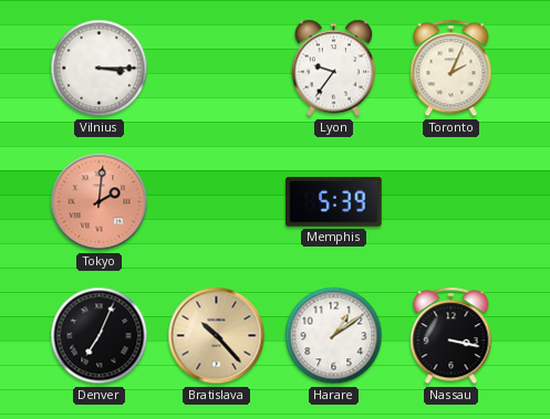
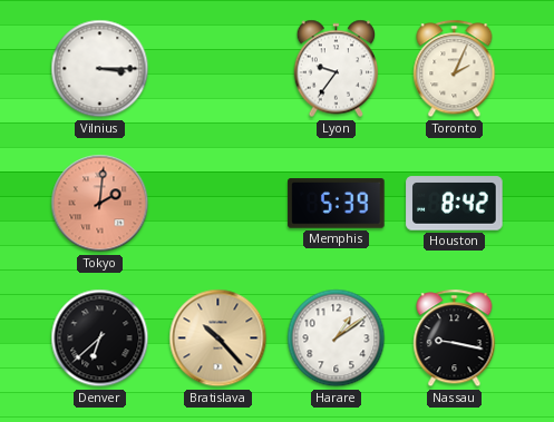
Houston: none -> 8:42 (455, 204)
Denver: 7:04 -> 6:38 (100, 338)
Nassau: 3:17 -> 9:17 (455, 338)
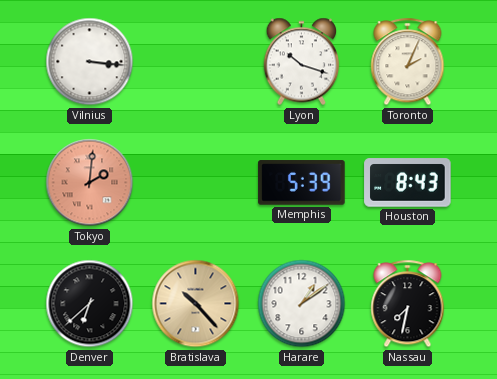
Vilnius: 3:15 -> 3:16 (90, 62)
Lyon: 9:36 -> 10:18 (302, 62)
Houston: 8:42 -> 8:43 (408, 183)
Nassau: 9:17 -> 7:32 (408, 304)
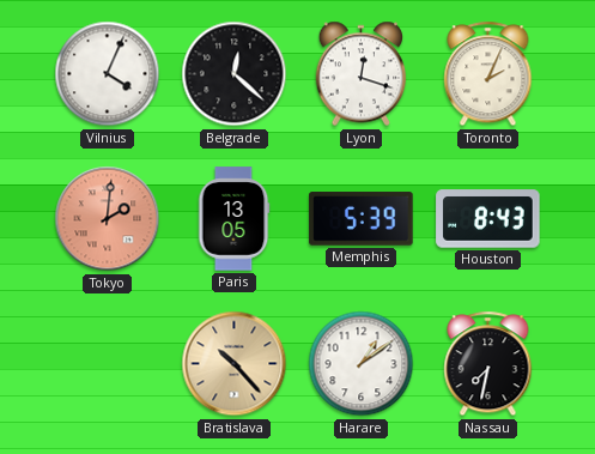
Vilnius: 3:16 -> 4:04 (108, 74)
Belgrade: none -> 12:22 (235, 74)
Lyon: 10:18 -> 12:18 (362, 74)
Paris: none -> 13:05 (233, 219)
Denver: 6:38 -> none (90, 304)
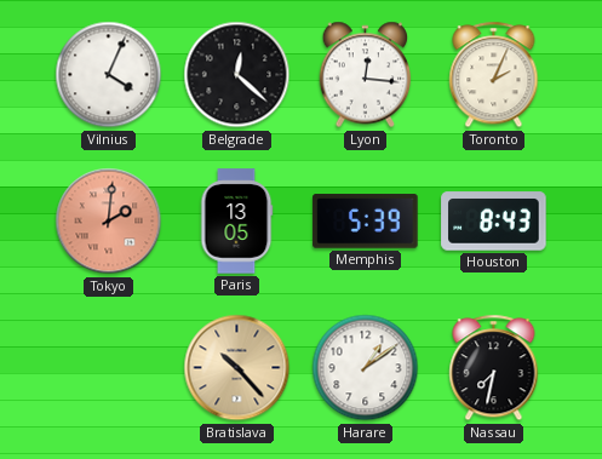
Lyon: 12:18 -> 12:16 (366, 75)
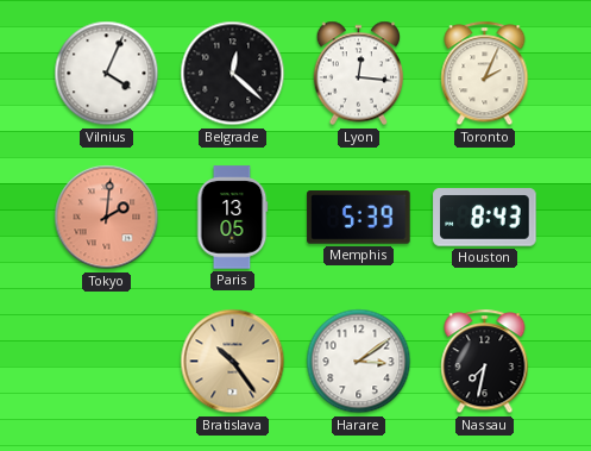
Bratislava: 10:23 -> 10:24 (233, 362)
Harare: 1:09 -> 3:09 (359, 362)
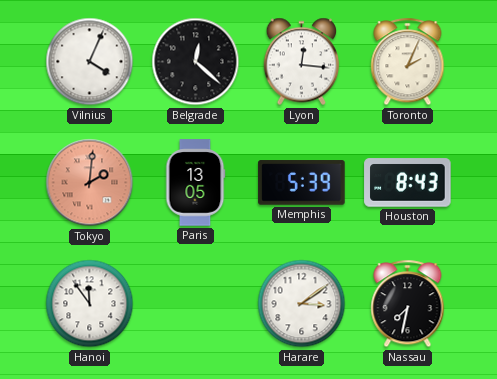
Hanoi: none -> 11:54 (90, 304)
Bratislava: 10:24 -> none (233, 362)
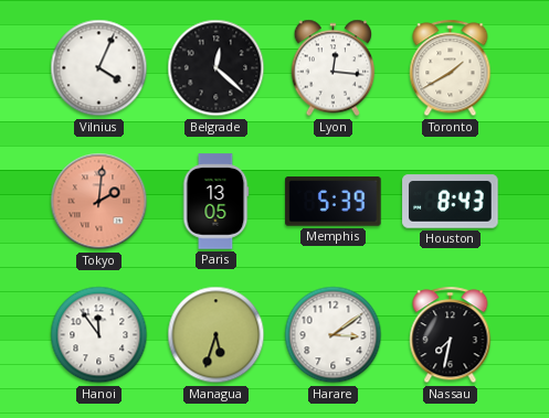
Toronto: 2:04 -> 1:40 (451, 68)
Managua: none -> 5:33 (217, 335)
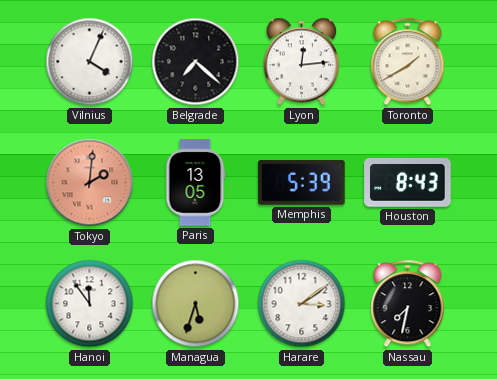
Belgrade: 12:22 -> 7:22 (196, 62)
Lyon: 12:16 -> 12:14 (302, 62)
